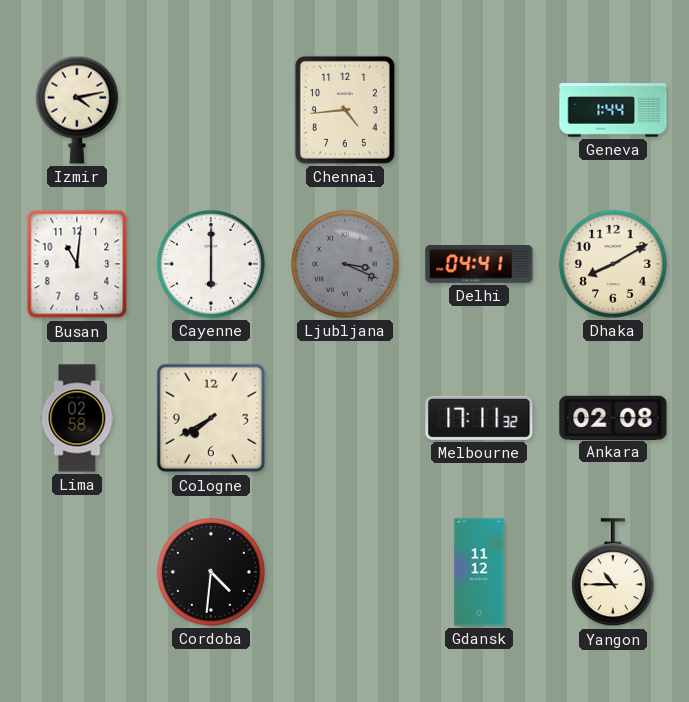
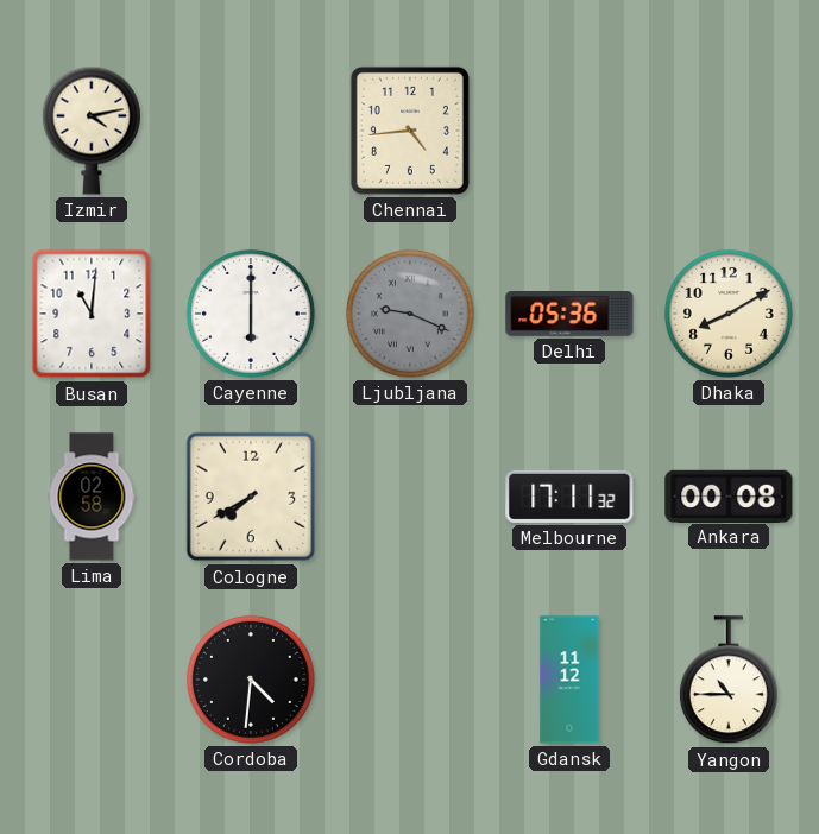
Geneva: 1:44 -> none (613, 110)
Ljubljana: 3:19 -> 9:19 (410, 314)
Delhi: 04:41 -> 05:36 (569, 315)
Ankara: 02:08 -> 00:08 (729, 495)
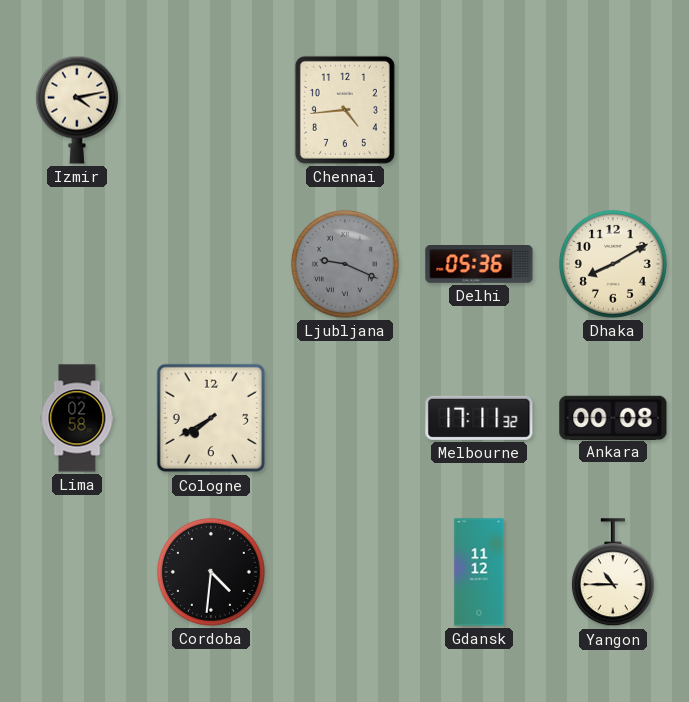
Busan: 11:01 -> none (92, 314)
Cayenne: 6:00 -> none (251, 314)
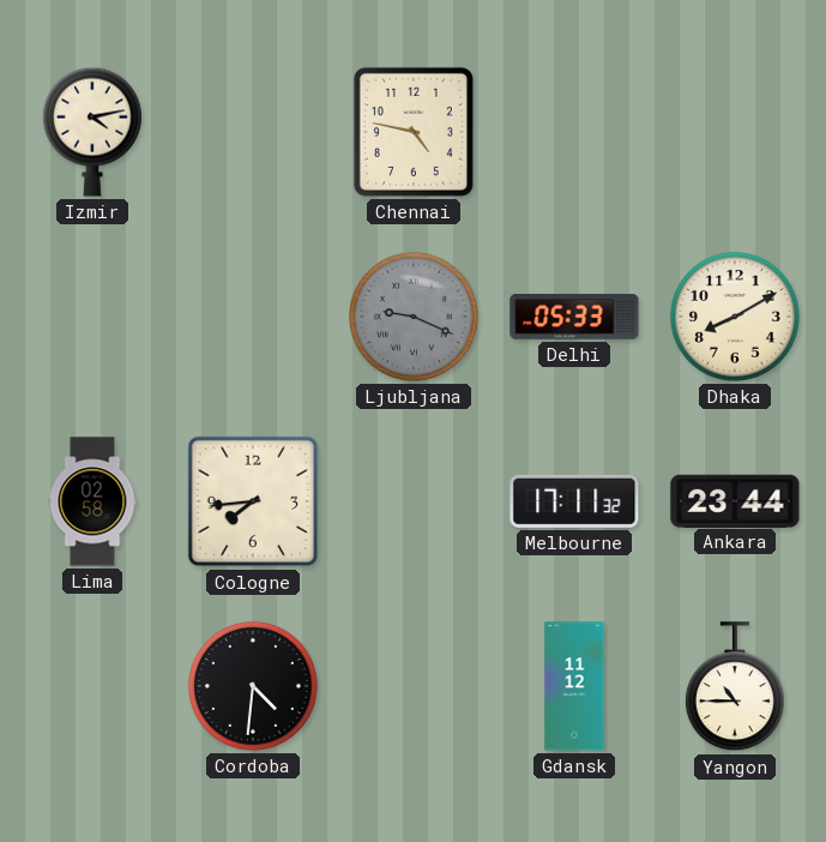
Chennai: 4:44 -> 4:47 (414, 132)
Delhi: 05:36 -> 05:33 (574, 318)
Cologne: 7:40 -> 7:44 (253, 501)
Ankara: 00:08 -> 23:44 (735, 500)
